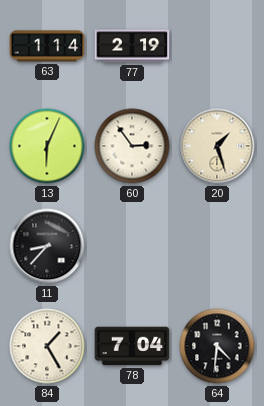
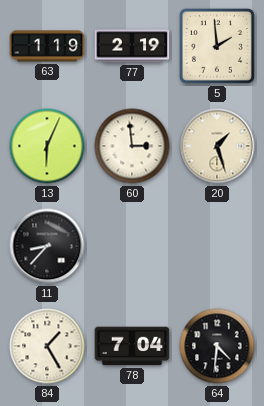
63: 1:14 -> 1:19 (47, 46)
5: none -> 1:59 (217, 46)
60: 2:54 -> 2:59 (132, 146)
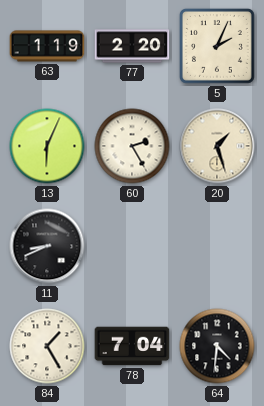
77: 2:19 -> 2:20 (132, 46)
5: 1:59 -> 2:04 (217, 46)
60: 2:59 -> 2:25 (132, 146)
11: 8:37 -> 8:41 (47, 246)
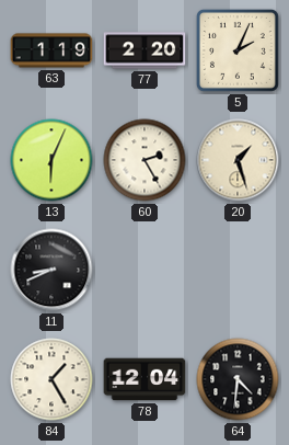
78: 7:04 -> 12:04 (144, 379)
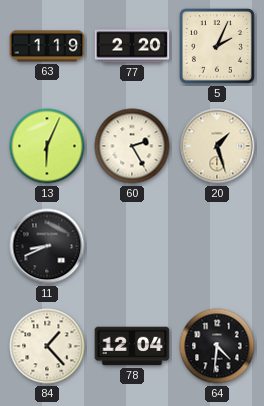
84: 1:25 -> 1:23 (47, 346)
